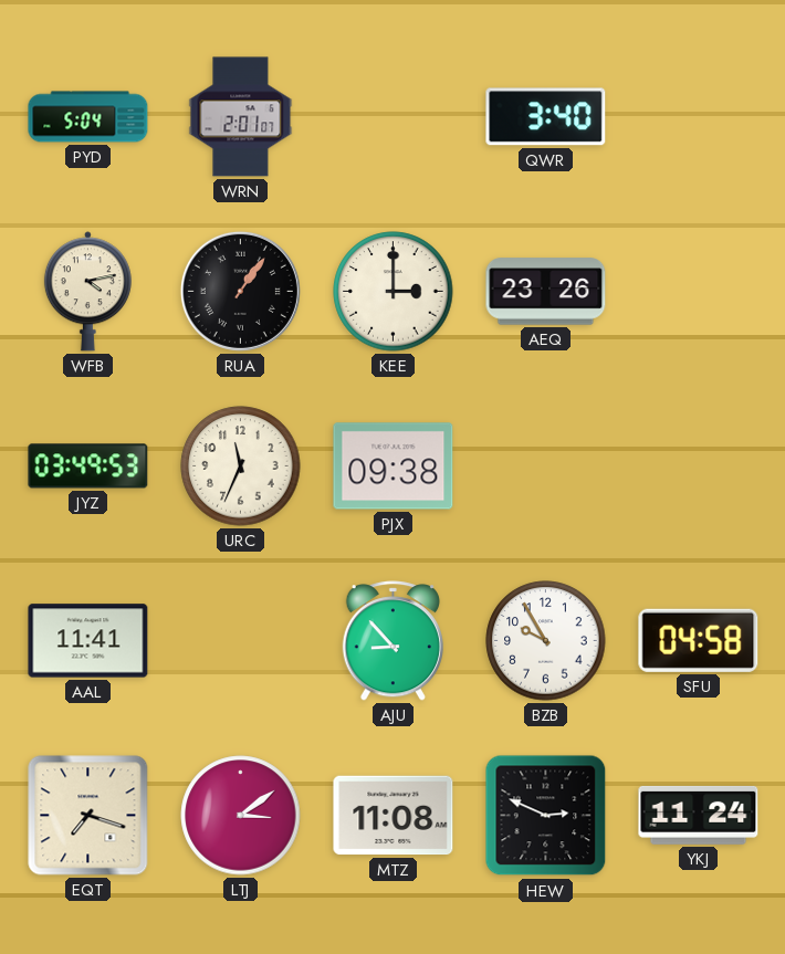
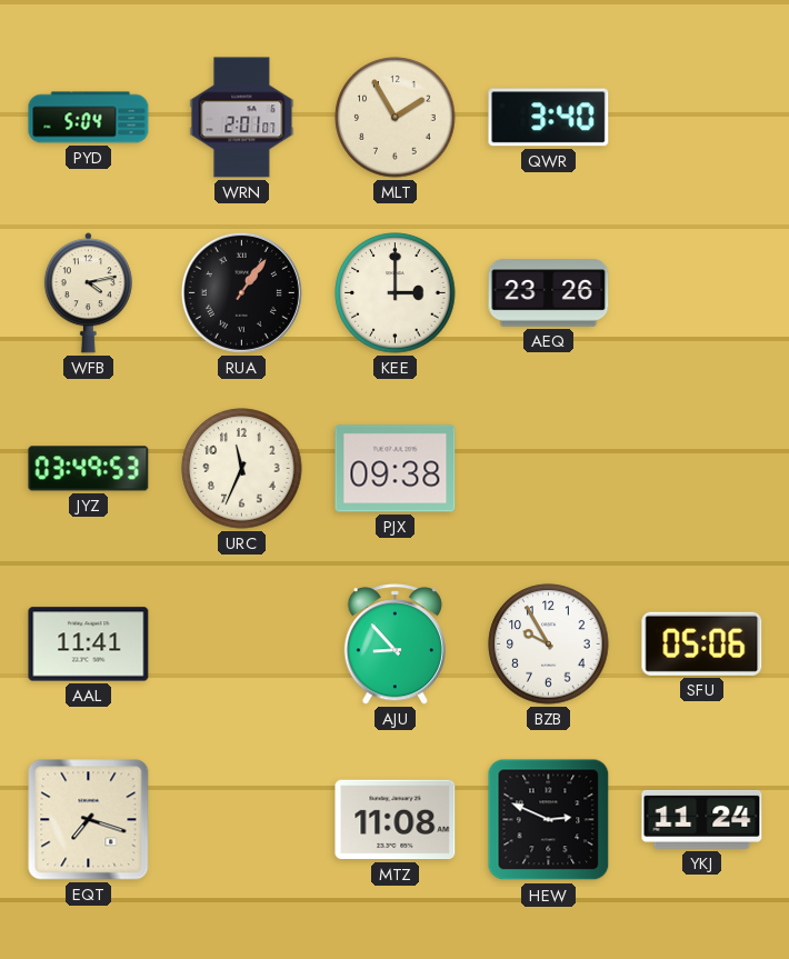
MLT: none -> 1:55 (396, 118)
SFU: 04:58 -> 05:06 (702, 643)
LTJ: 3:09 -> none (241, 816)
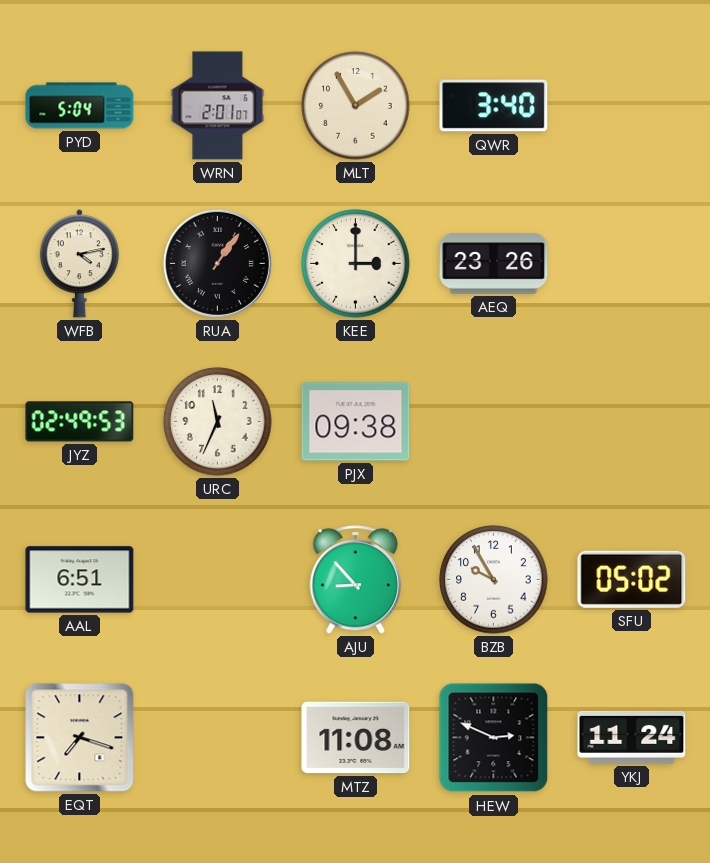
JYZ: 03:49 -> 02:49 (80, 422)
AAL: 11:41 -> 6:51 (80, 580)
SFU: 05:06 -> 05:02 (632, 579)
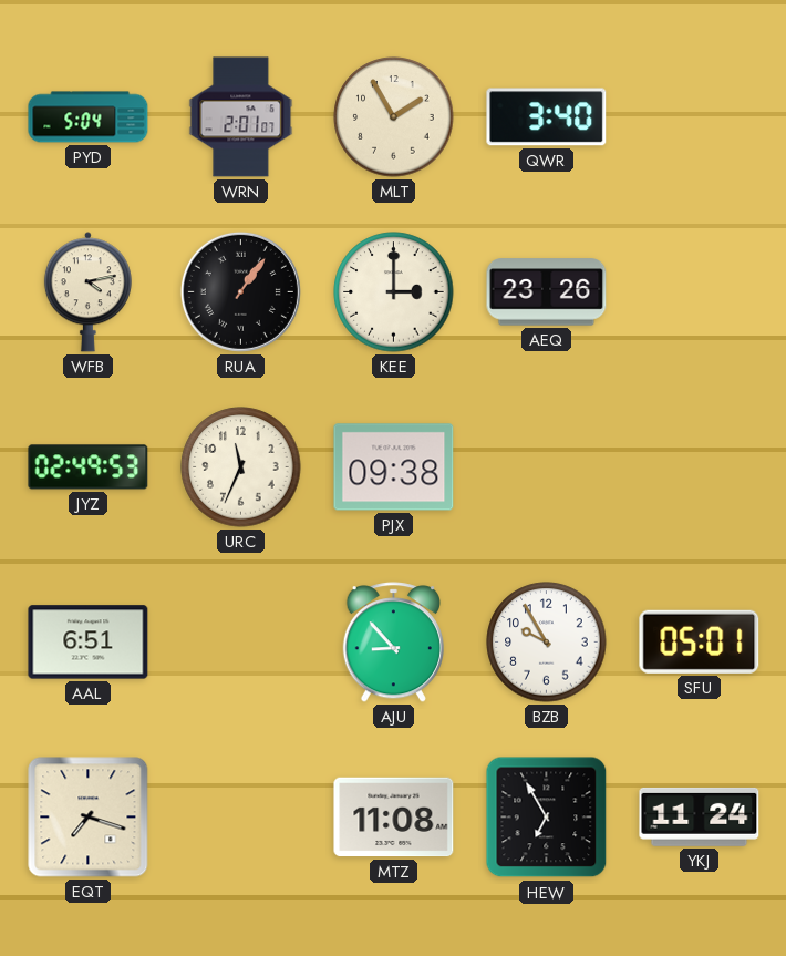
SFU: 05:02 -> 05:01 (700, 641)
HEW: 2:49 -> 6:55 (547, 818)
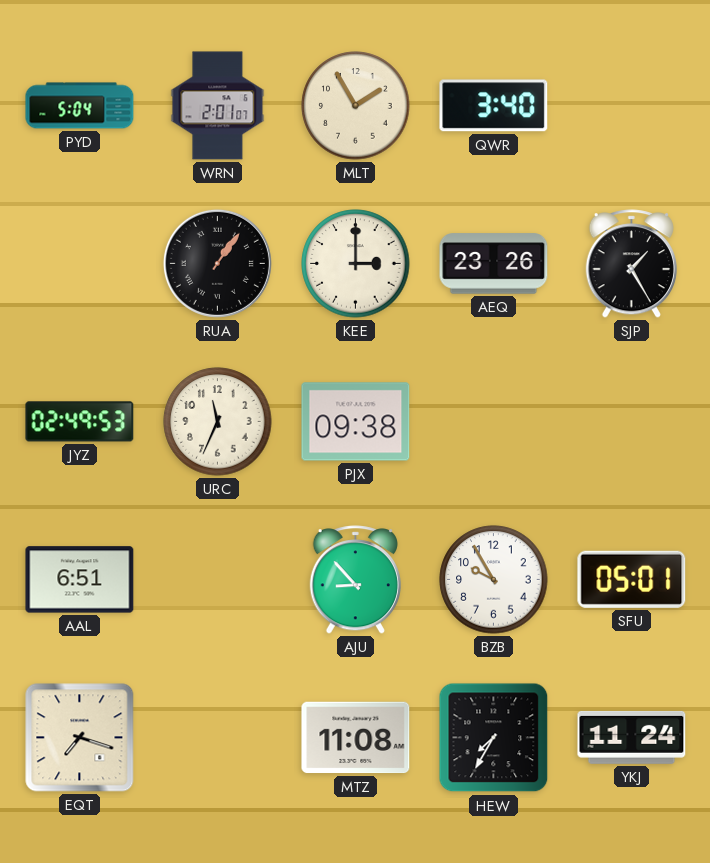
WFB: 4:13 -> none (87, 292)
SJP: none -> 1:25 (631, 264)
HEW: 6:55 -> 7:35 (494, 738)
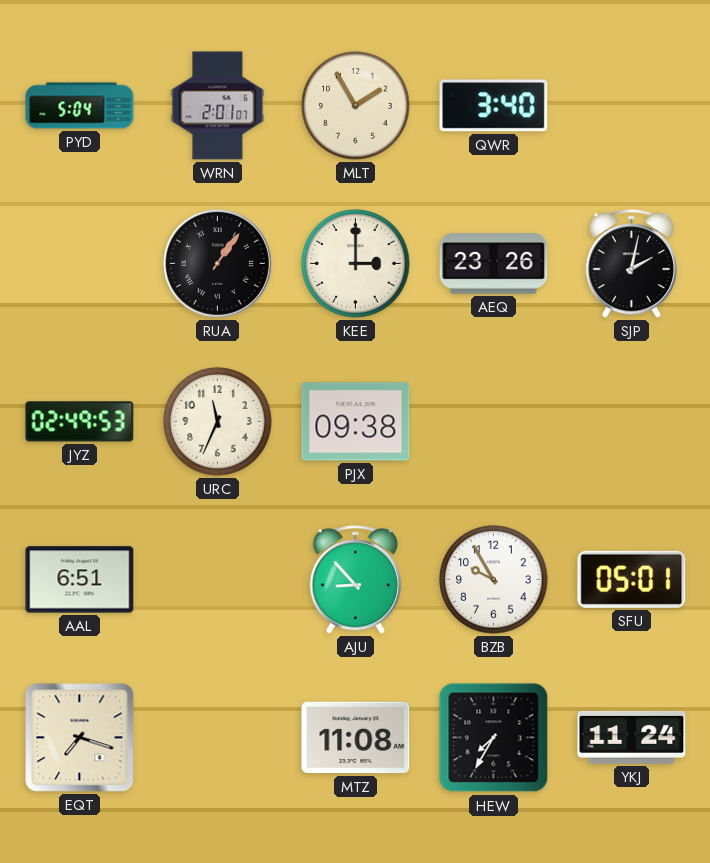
SJP: 1:25 -> 2:02 (631, 264)
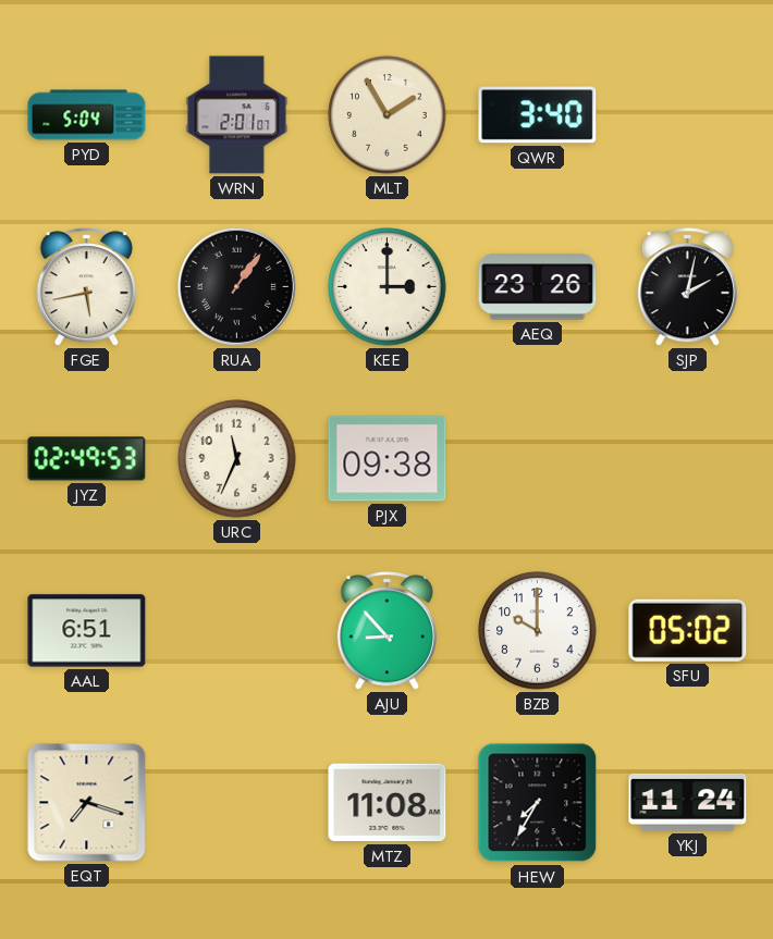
FGE: none -> 5:43 (86, 287)
BZB: 9:55 -> 10:00 (538, 631)
SFU: 05:01 -> 05:02 (688, 630)
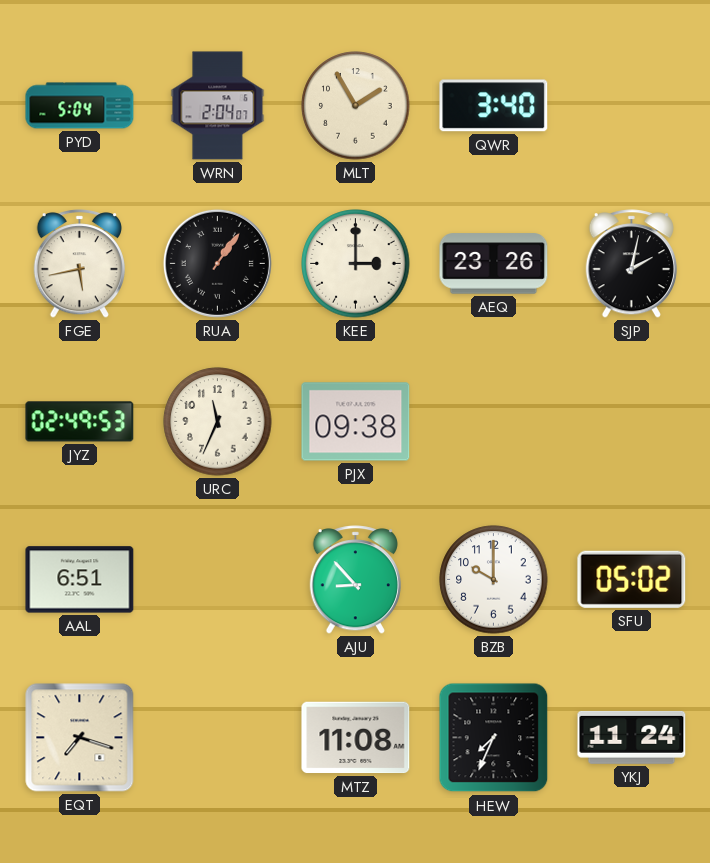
WRN: 2:01 -> 2:04 (218, 106)
HEW: 7:35 -> 7:34 (494, 738)
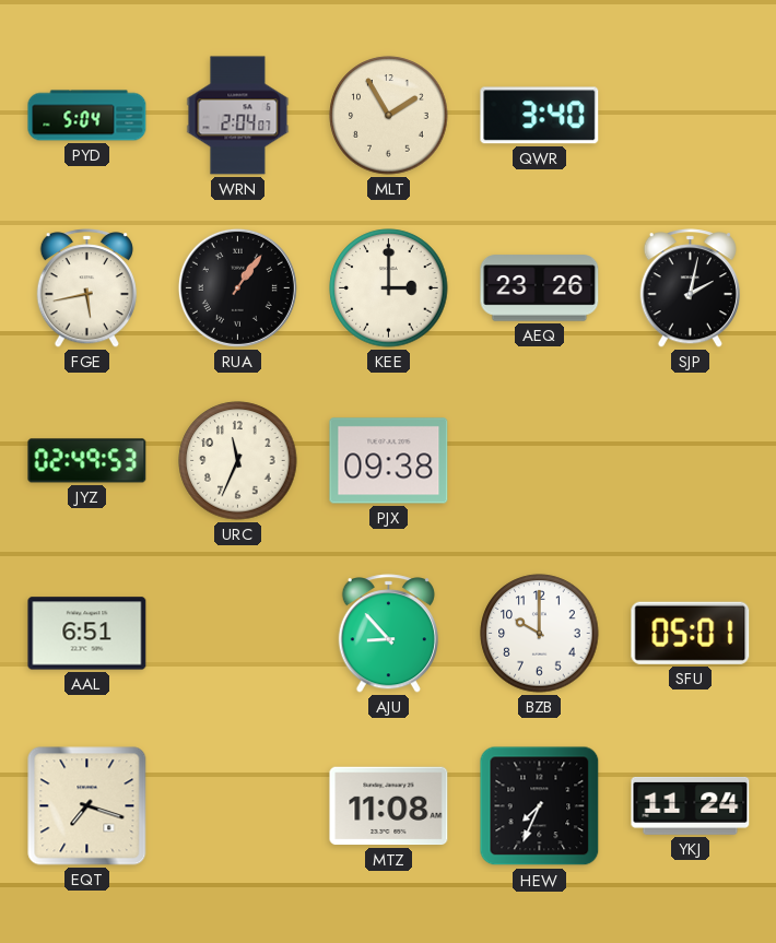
SFU: 05:02 -> 05:01 (691, 633)
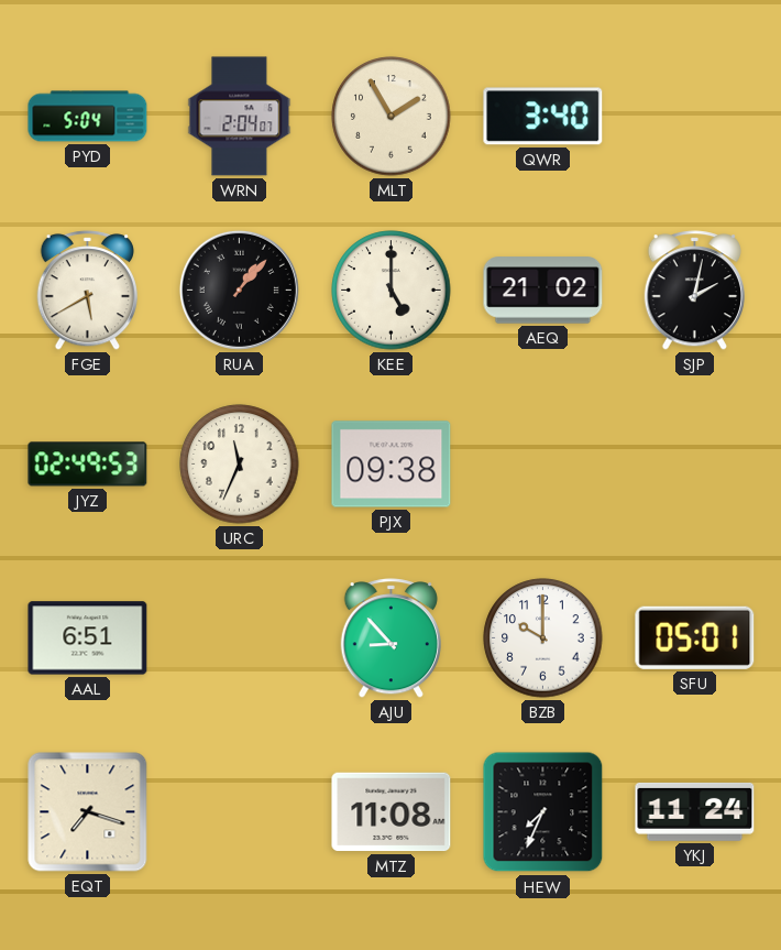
FGE: 5:43 -> 5:40 (87, 291)
RUA: 1:06 -> 1:07 (239, 290)
KEE: 3:00 -> 5:00 (392, 291)
AEQ: 23:26 -> 21:02 (543, 291)
